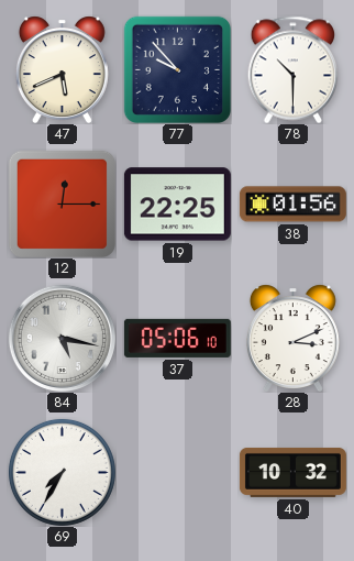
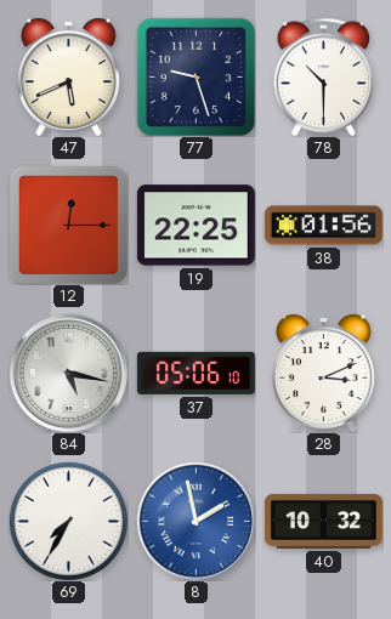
77: 9:53 -> 9:27 (195, 76)
8: none -> 1:58 (195, 521)
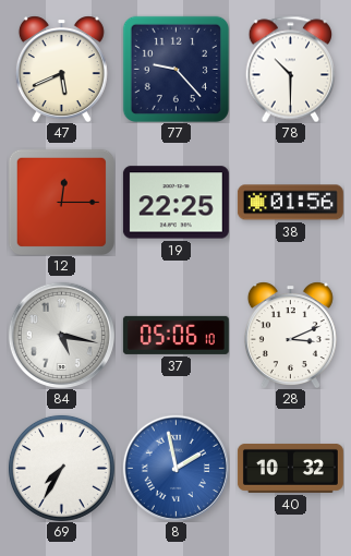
77: 9:27 -> 9:23 (175, 69)
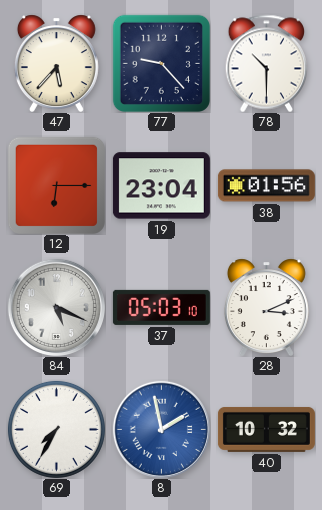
47: 5:41 -> 5:37 (56, 63)
12: 12:15 -> 6:15 (56, 185)
19: 22:25 -> 23:04 (161, 186)
84: 5:17 -> 5:19 (56, 307)
37: 05:06 -> 05:03 (161, 307)
